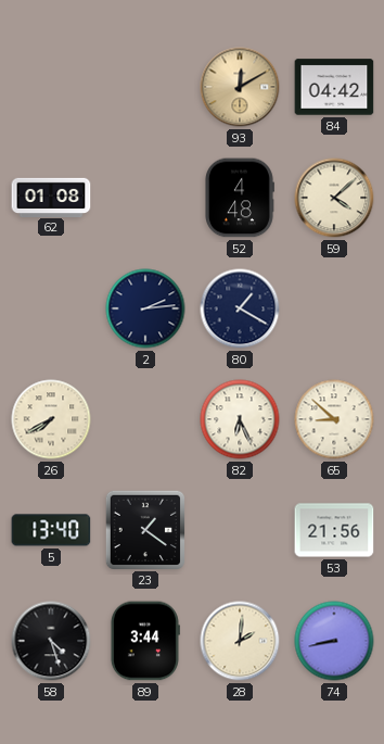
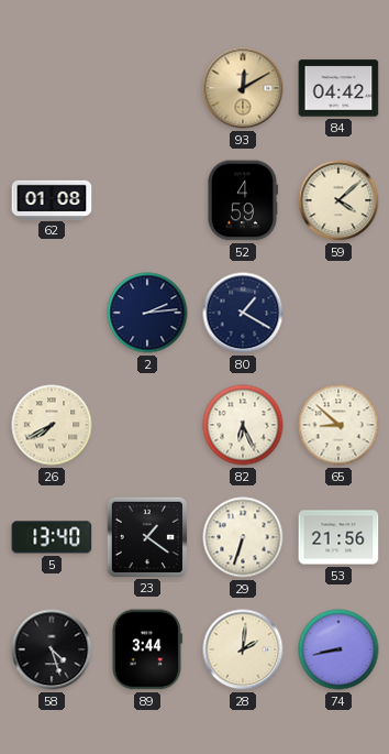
52: 4:48 -> 4:59 (243, 200)
29: none -> 6:33 (243, 537)
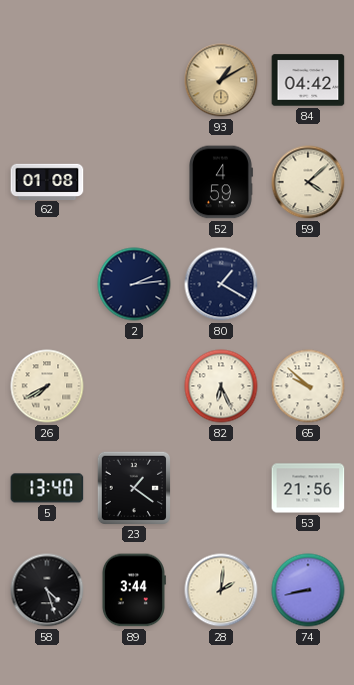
93: 12:10 -> 1:10 (221, 80)
65: 8:52 -> 9:52 (308, 386)
29: 6:33 -> none (243, 537)
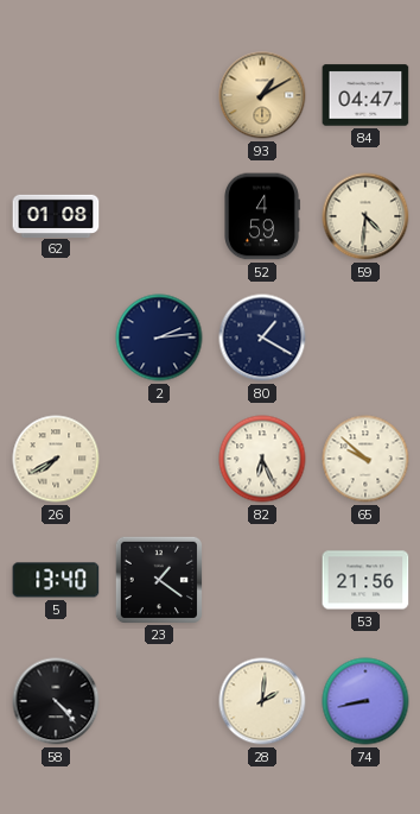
84: 04:42 -> 04:47 (365, 95)
59: 4:08 -> 4:31 (365, 216)
58: 4:27 -> 4:23 (56, 701)
89: 3:44 -> none (133, 590)
